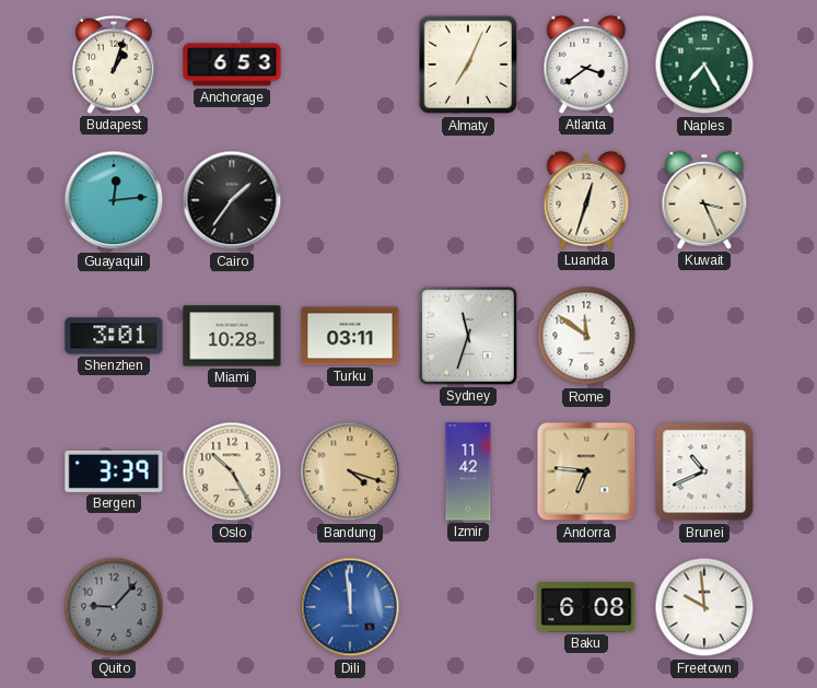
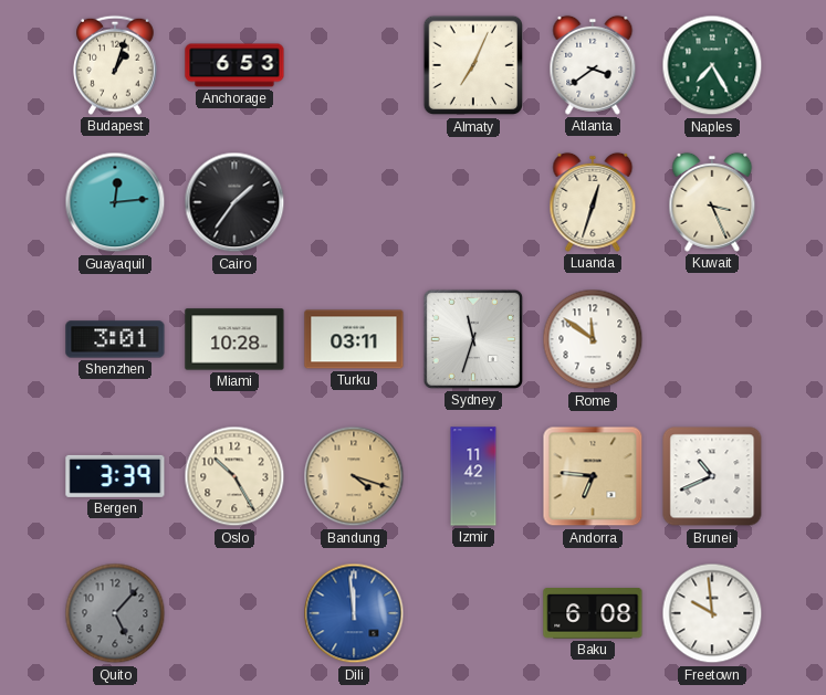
Quito: 9:07 -> 5:07 (115, 613)
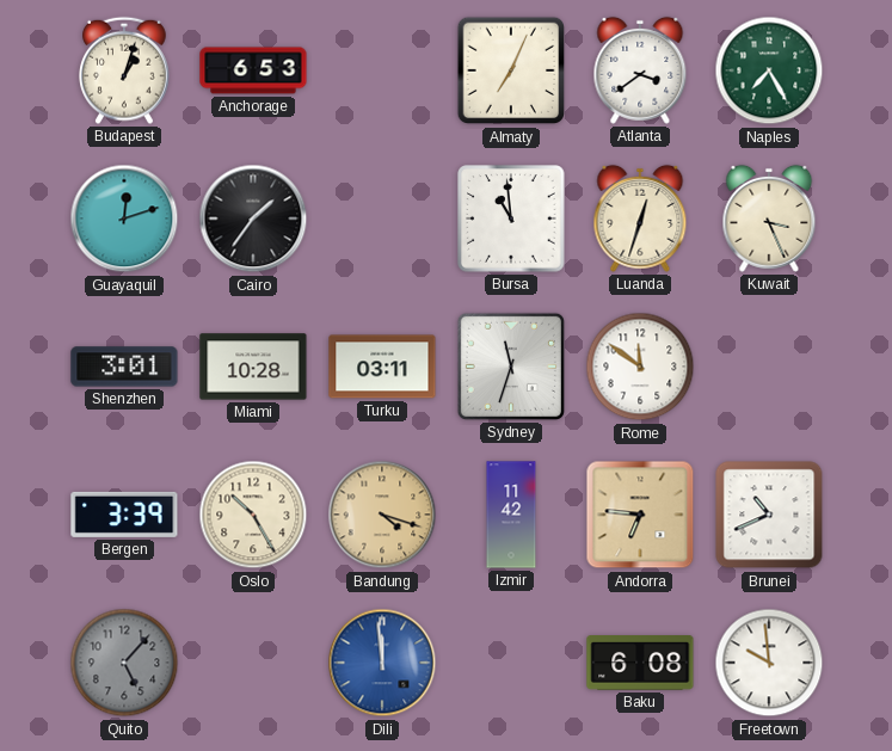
Guayaquil: 12:14 -> 12:12 (124, 218)
Bursa: none -> 10:59 (511, 218)
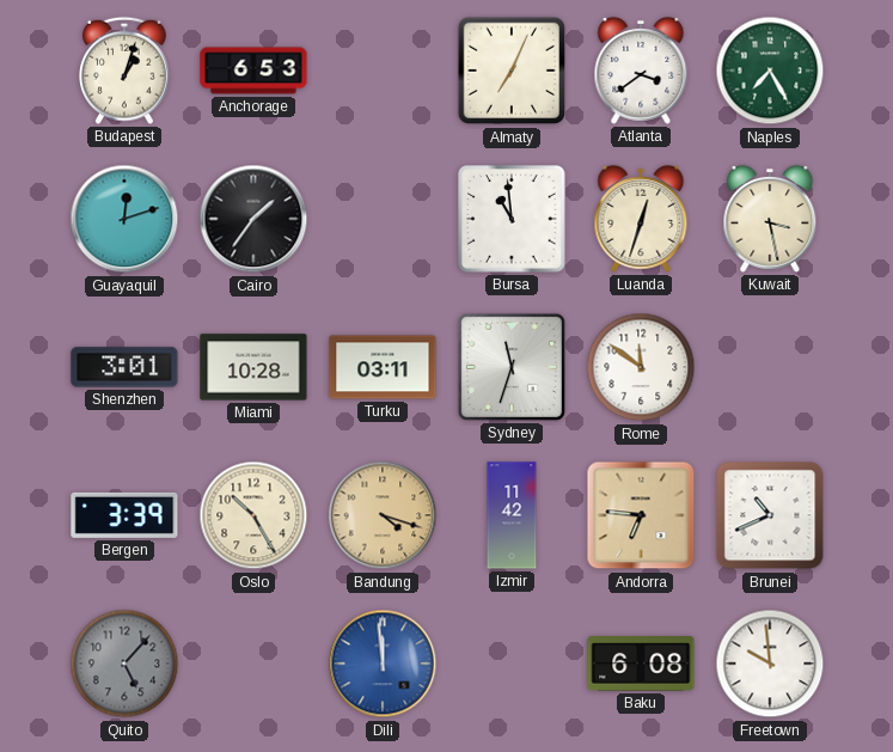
Kuwait: 3:26 -> 3:28 (770, 219)
